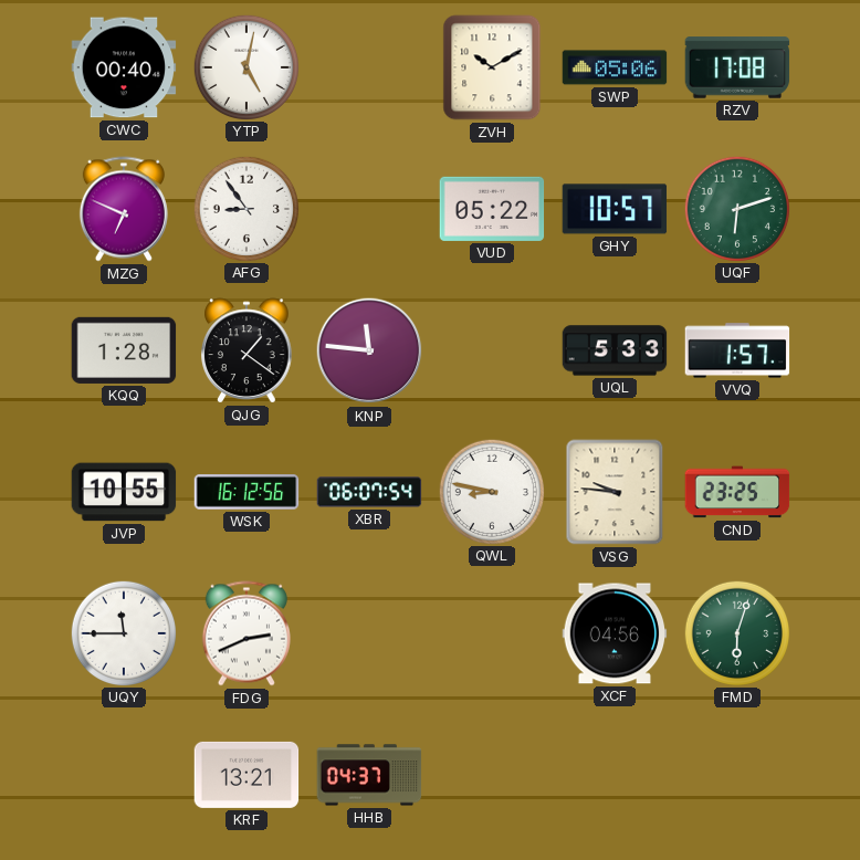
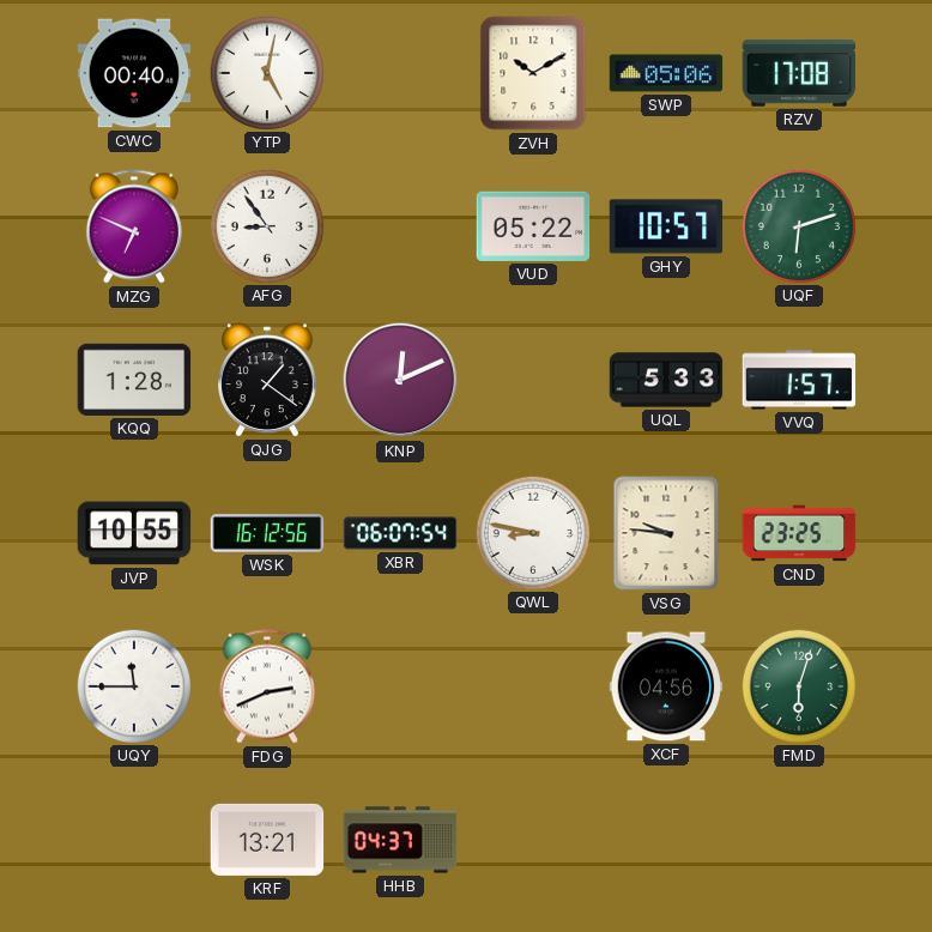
KNP: 11:46 -> 12:11 (400, 380)
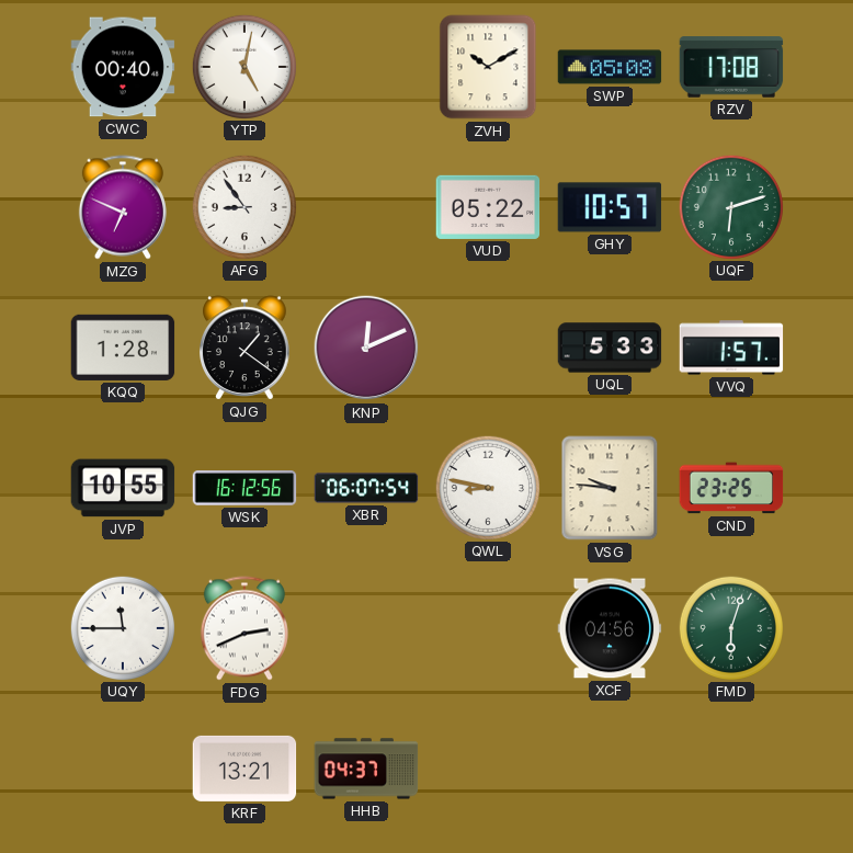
SWP: 05:06 -> 05:08 (610, 67)
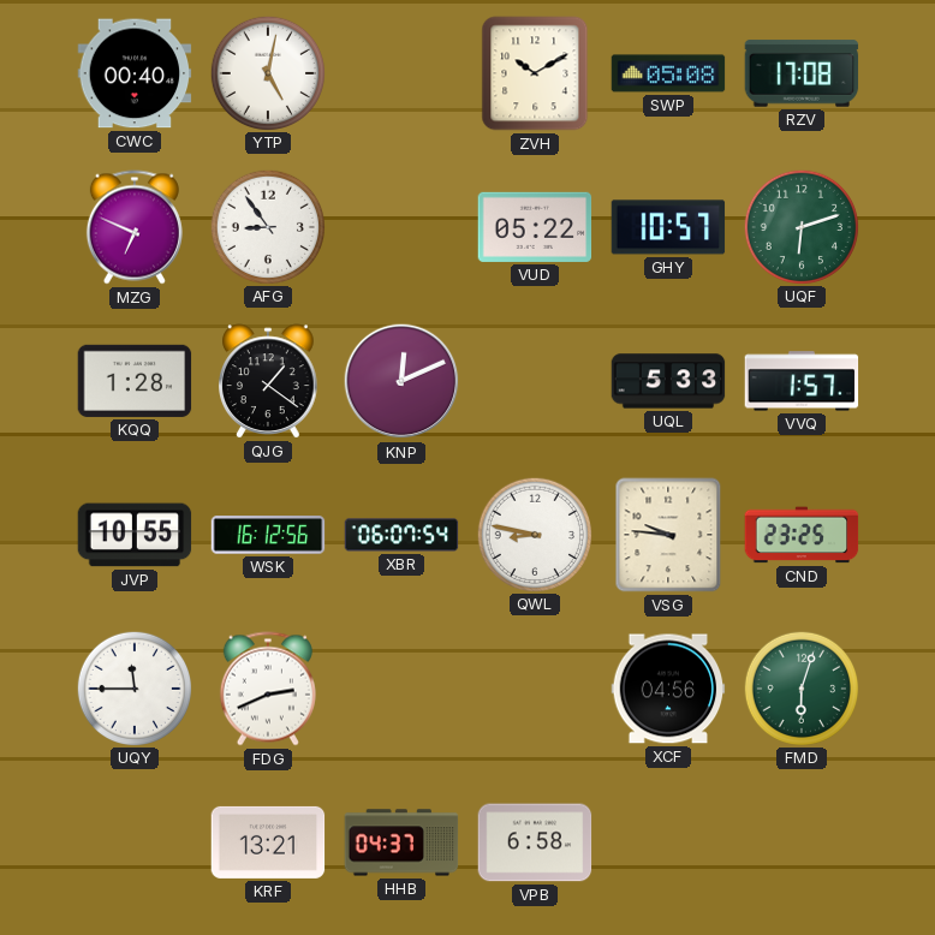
VPB: none -> 6:58 (535, 842)
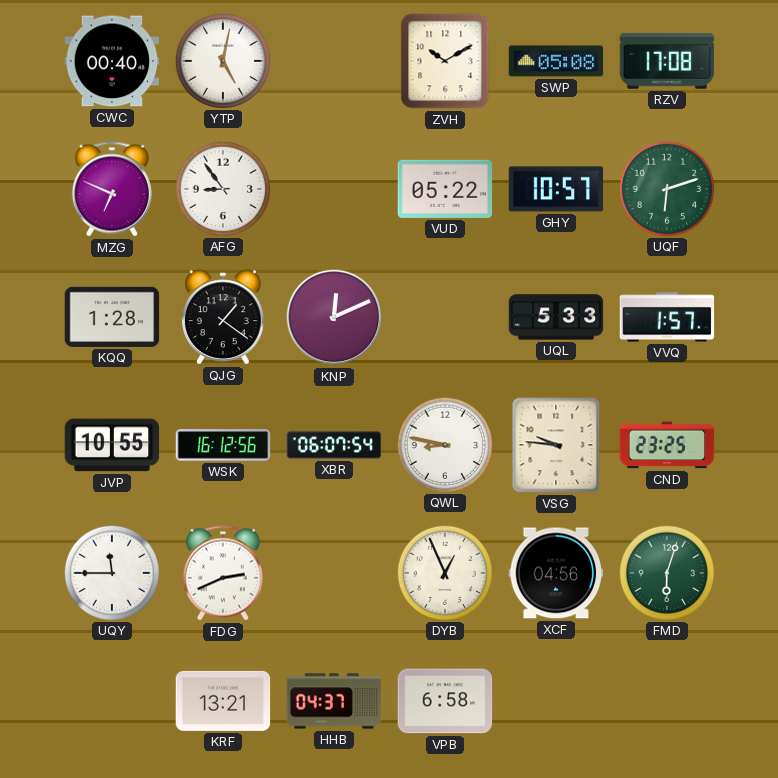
DYB: none -> 12:56 (444, 572)
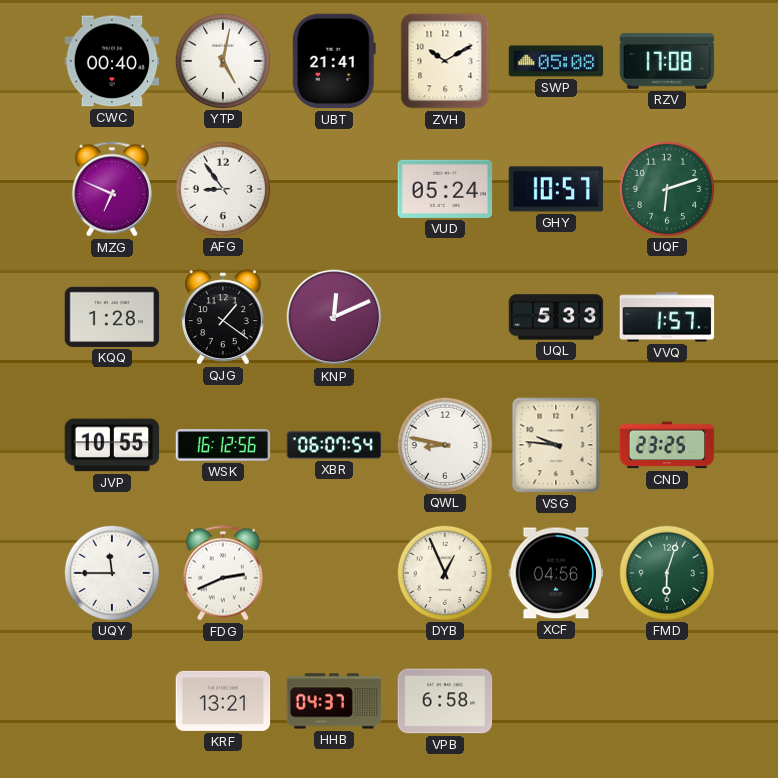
UBT: none -> 21:41 (334, 61)
VUD: 05:22 -> 05:24 (445, 189)
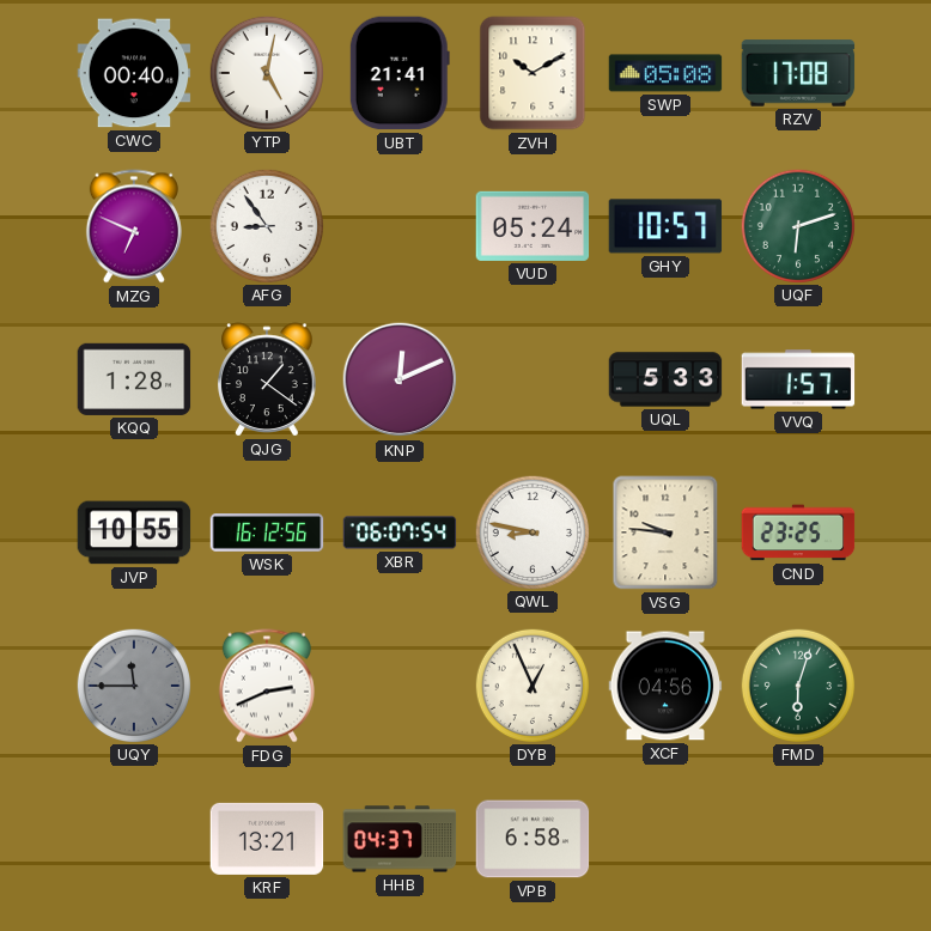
UQY dial: white -> grey (133, 684)
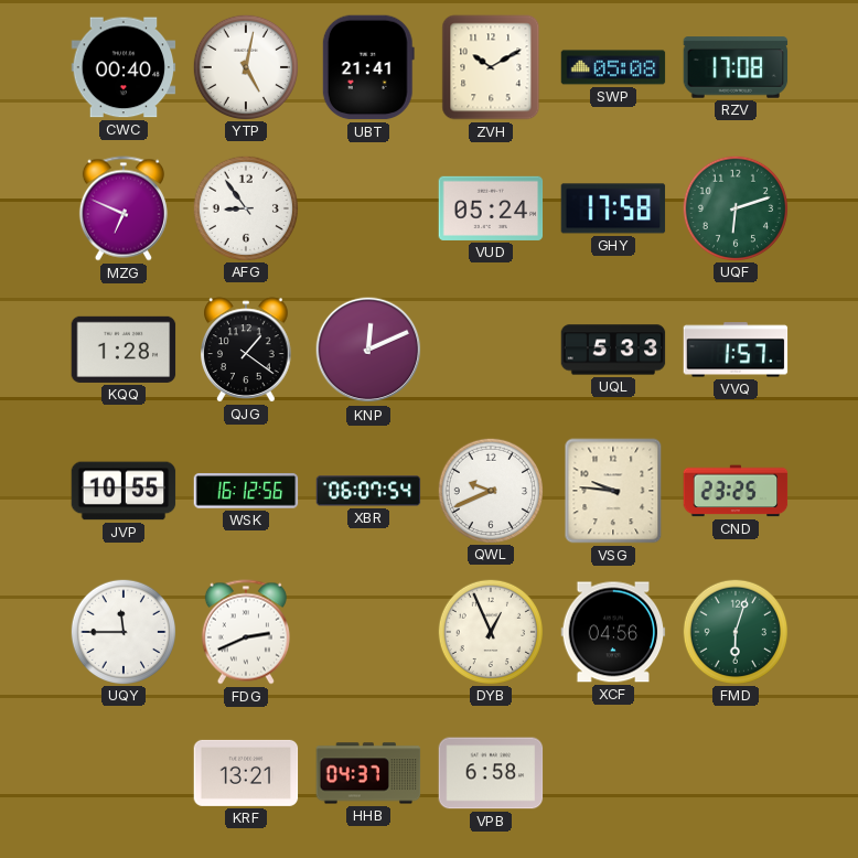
GHY: 10:57 -> 17:58 (613, 208)
QWL: 8:47 -> 9:41 (490, 490)
UQY dial: grey -> white (122, 631)
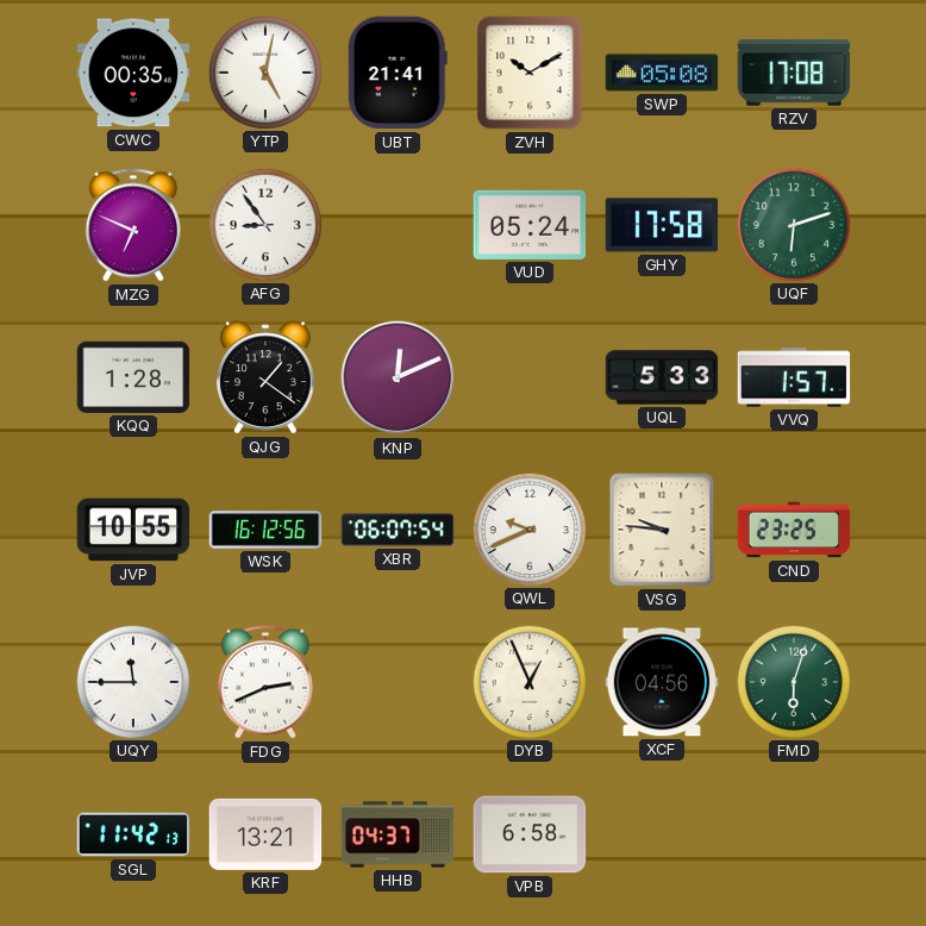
CWC: 00:40 -> 00:35 (133, 73)
SGL: none -> 11:42 (133, 834)
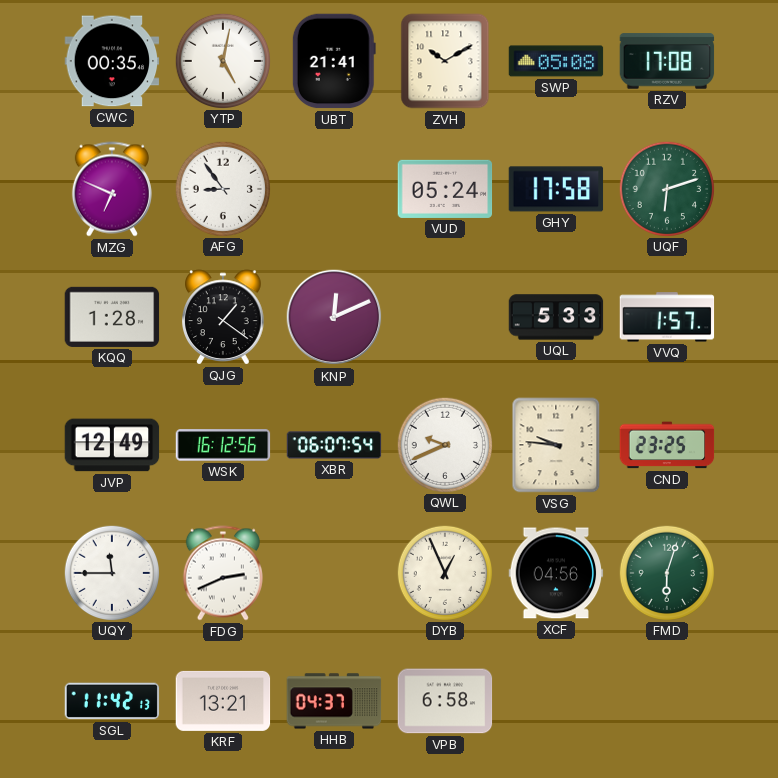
JVP: 10:55 -> 12:49 (112, 445)
